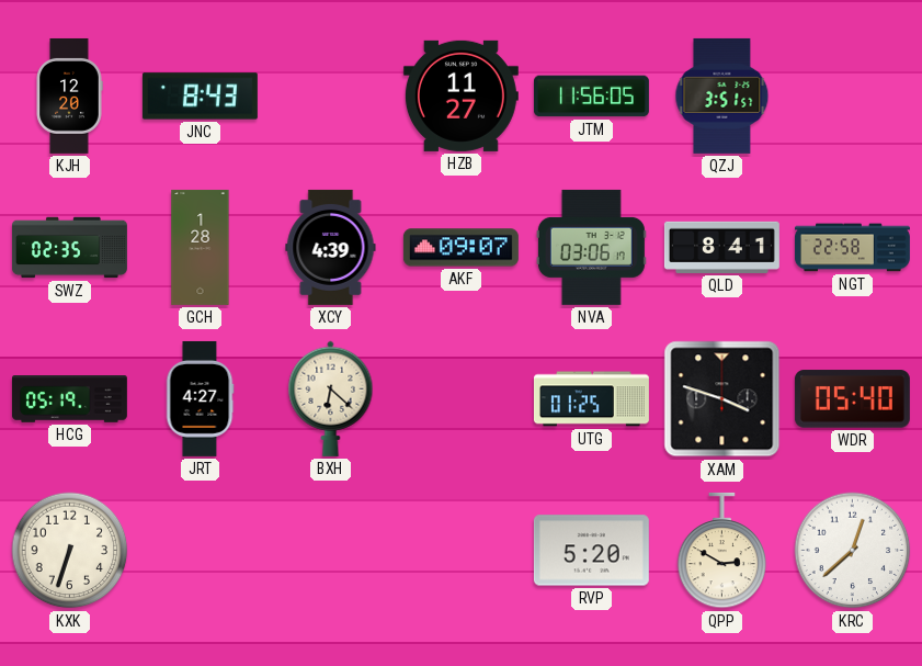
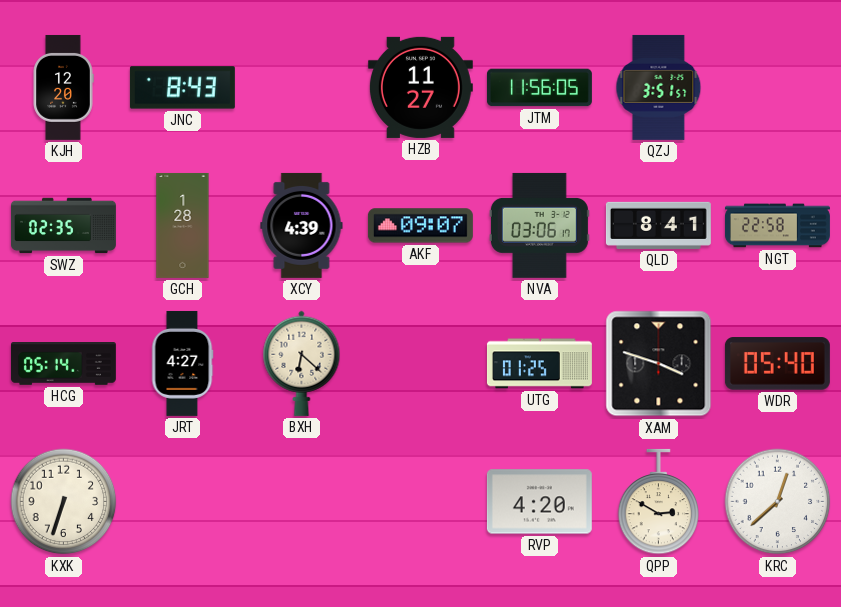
HCG: 05:19 -> 05:14 (63, 364)
RVP: 5:20 -> 4:20 (539, 502)
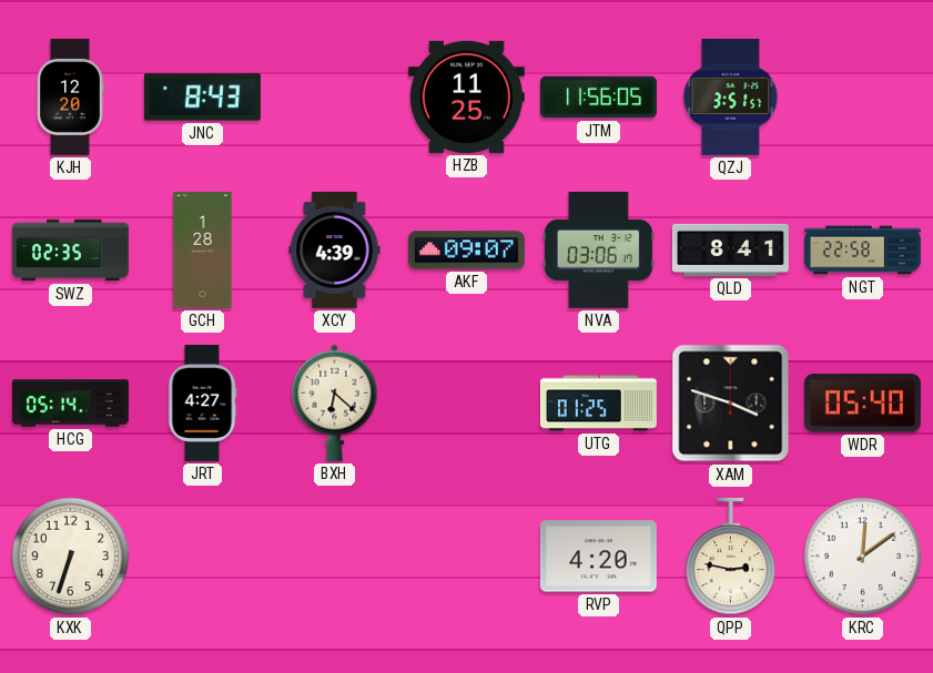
HZB: 11:27 -> 11:25 (466, 96)
QPP: 2:50 -> 2:47 (731, 557)
KRC: 12:38 -> 12:09 (863, 557)
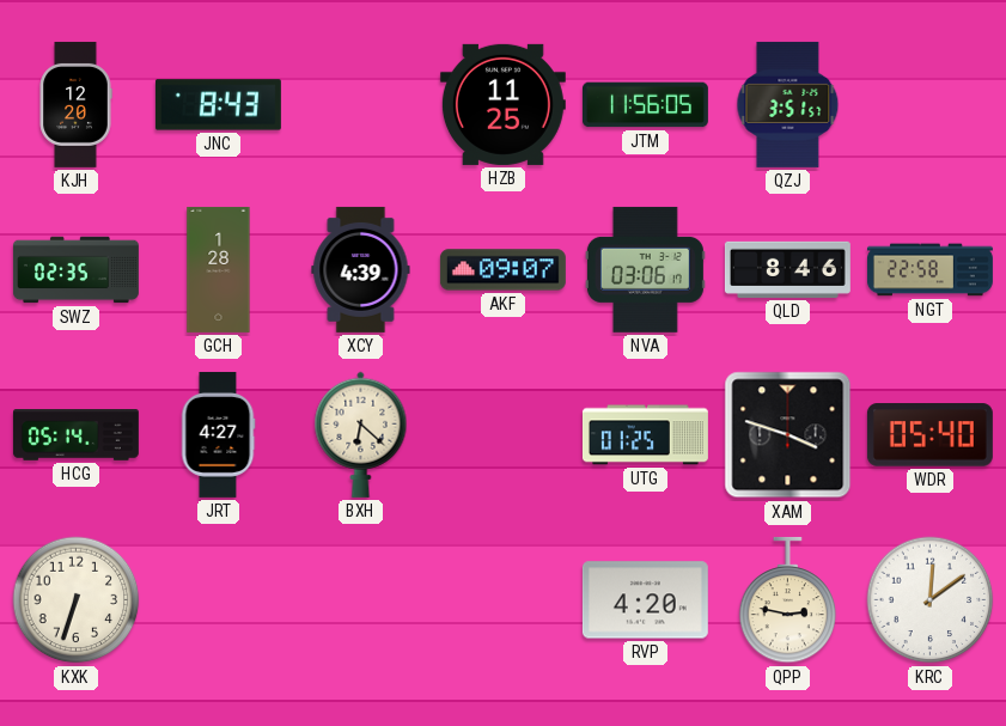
QLD: 8:41 -> 8:46 (787, 269)
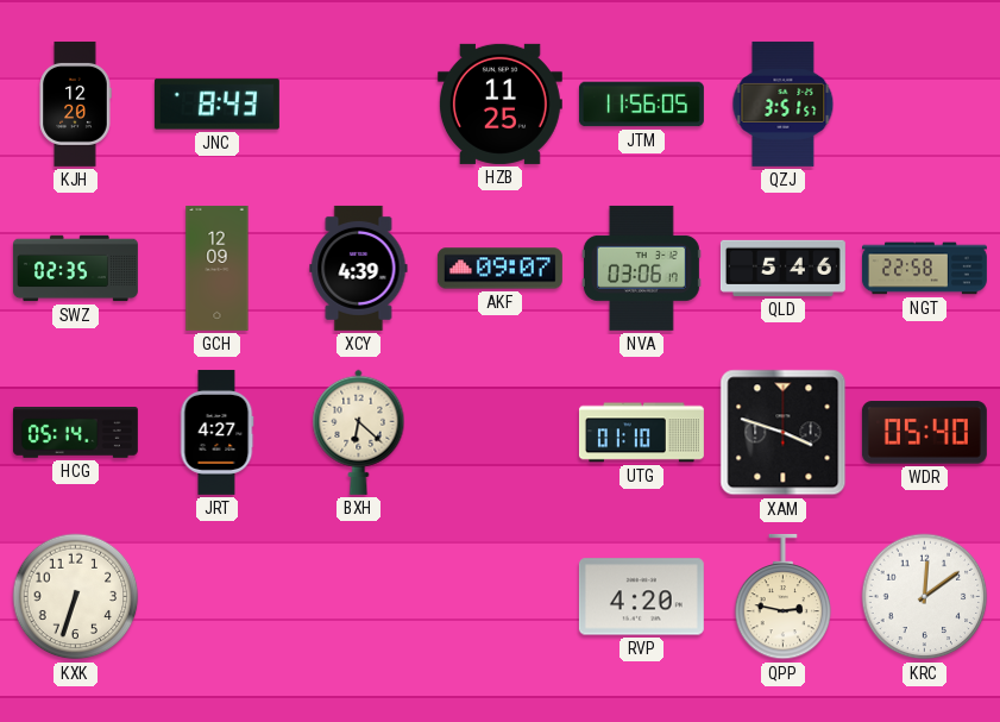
GCH: 1:28 -> 12:09 (218, 268)
QLD: 8:46 -> 5:46 (782, 268)
UTG: 01:25 -> 01:10 (641, 433)
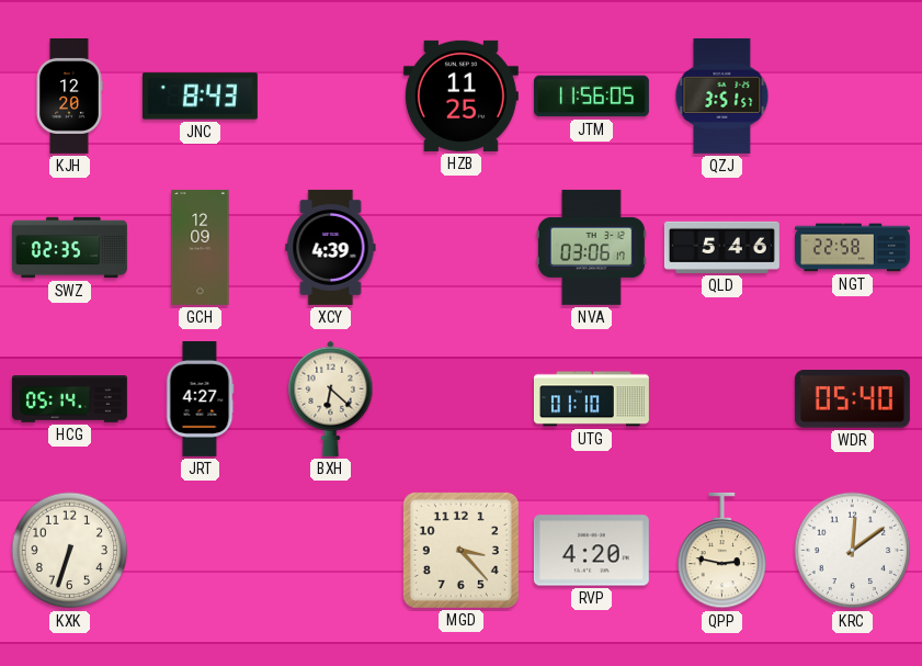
AKF: 09:07 -> none (499, 269)
XAM: 3:48 -> none (784, 433)
MGD: none -> 3:23 (460, 550)
